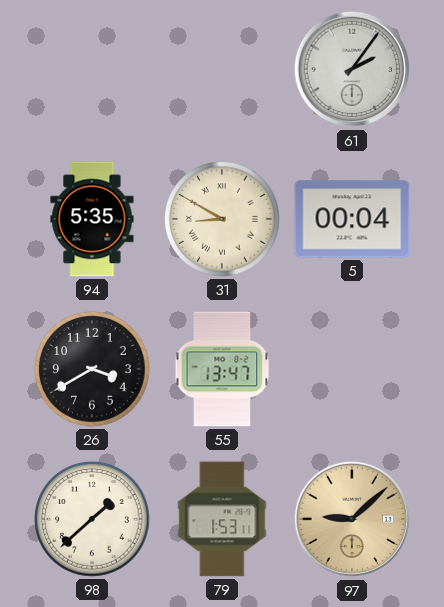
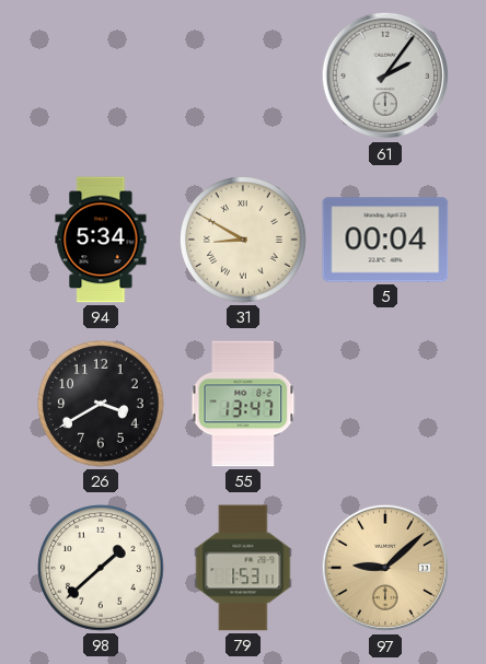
94: 5:35 -> 5:34 (101, 240)
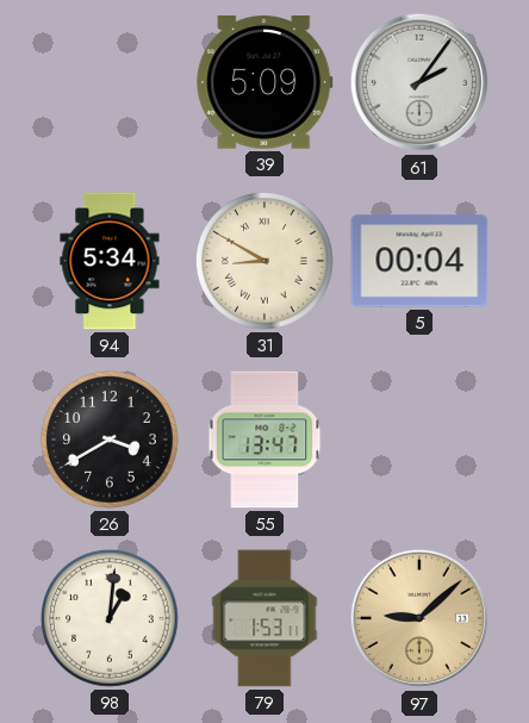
39: none -> 5:09 (264, 82)
98: 1:38 -> 1:01 (111, 619)
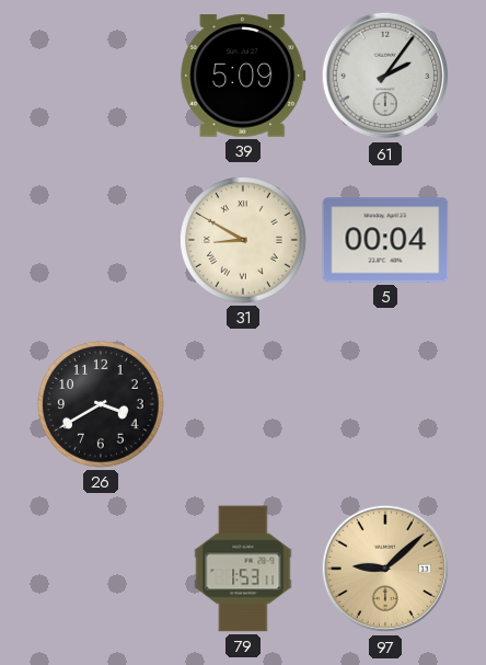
94: 5:34 -> none (110, 261)
55: 13:47 -> none (264, 440)
98: 1:01 -> none (111, 619)
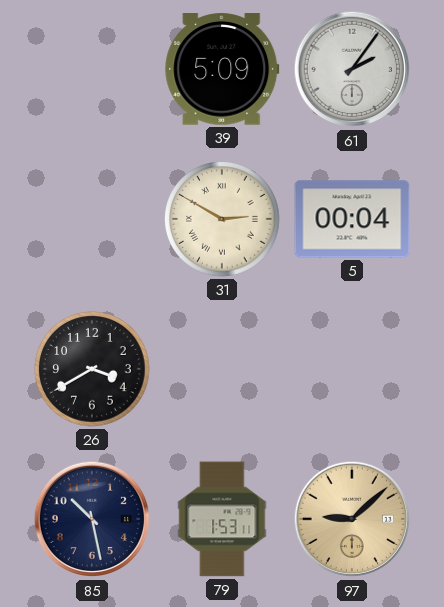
31: 8:50 -> 2:50 (223, 220)
85: none -> 10:28 (92, 519)
